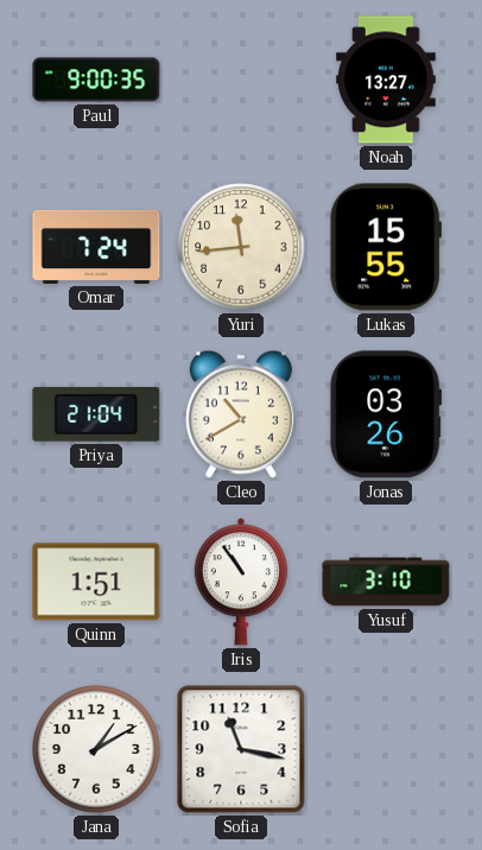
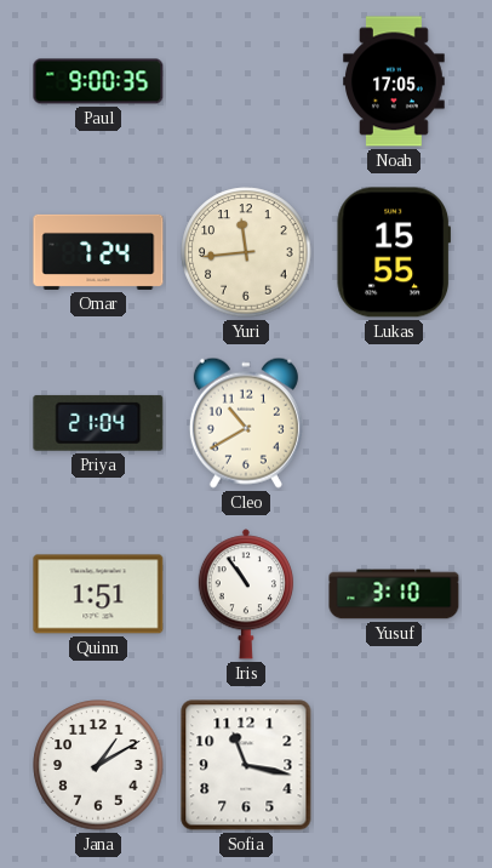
Noah: 13:27 -> 17:05 (394, 81)
Jonas: 03:26 -> none (386, 414)
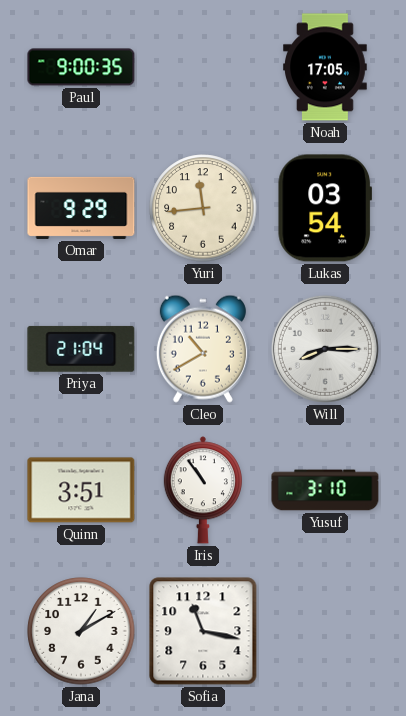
Omar: 7:24 -> 9:29 (81, 208)
Lukas: 15:55 -> 03:54 (324, 208)
Will: none -> 8:15 (325, 349)
Quinn: 1:51 -> 3:51 (81, 490)
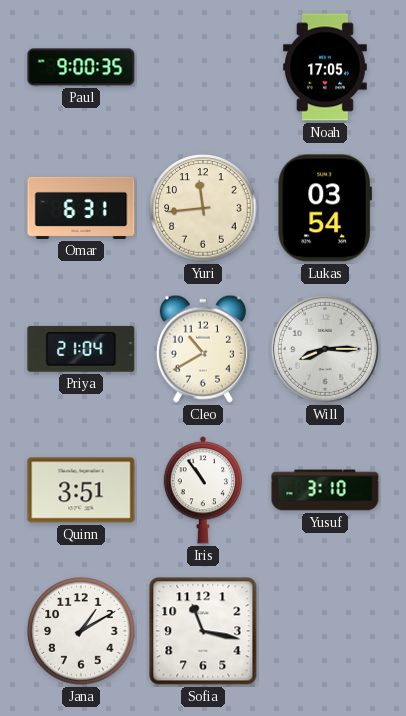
Omar: 9:29 -> 6:31 (81, 208)
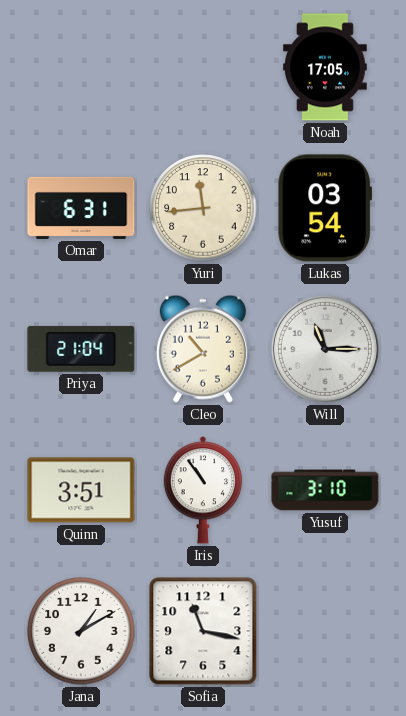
Paul: 9:00 -> none (81, 67)
Will: 8:15 -> 11:15 (325, 349)
